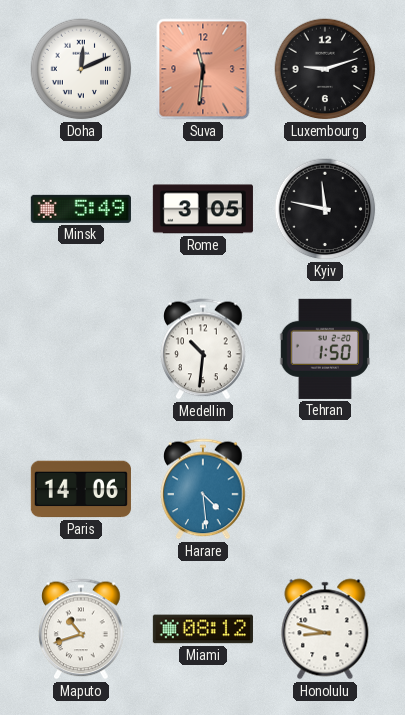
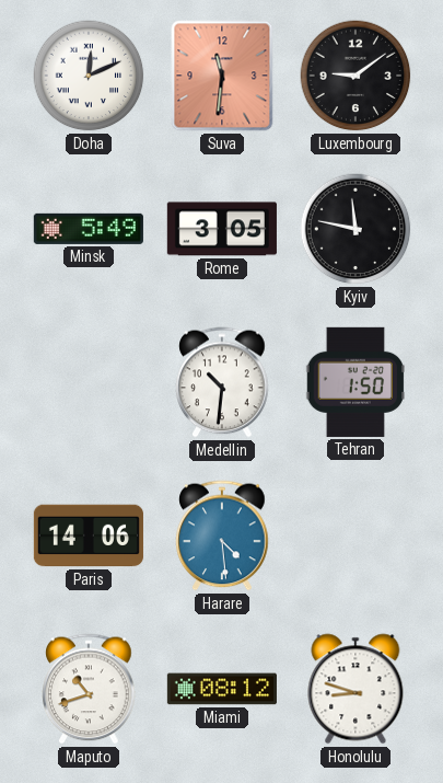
Luxembourg: 9:12 -> 9:09 (355, 76)
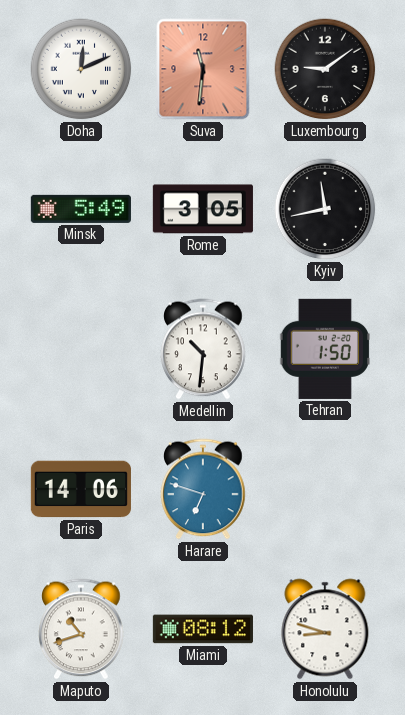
Kyiv: 11:47 -> 11:43 (325, 209)
Harare: 4:29 -> 6:48 (203, 489)
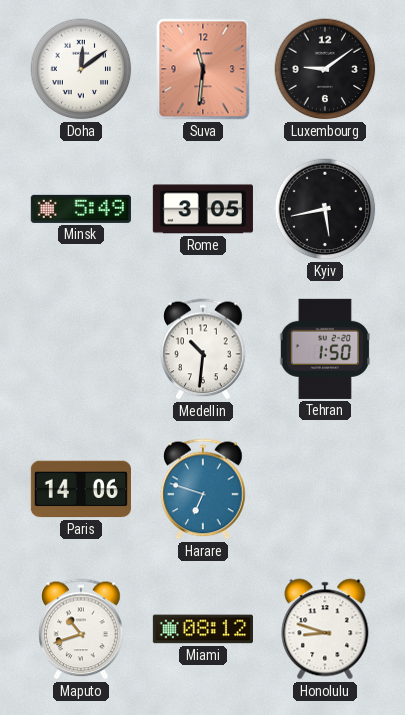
Doha: 12:11 -> 12:09 (81, 69)
Kyiv: 11:43 -> 5:43 (325, 209)
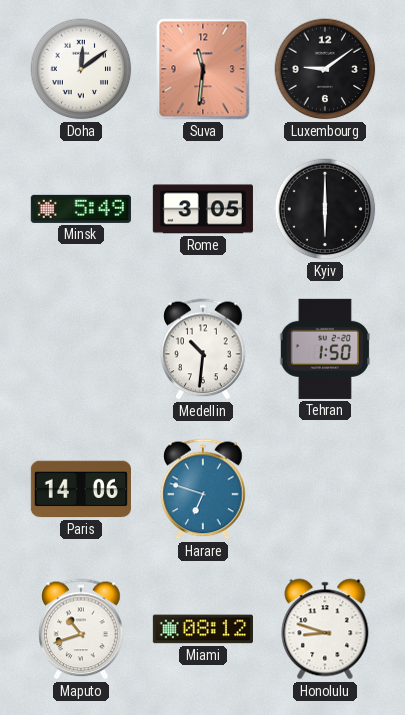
Kyiv: 5:43 -> 6:00 (325, 209)
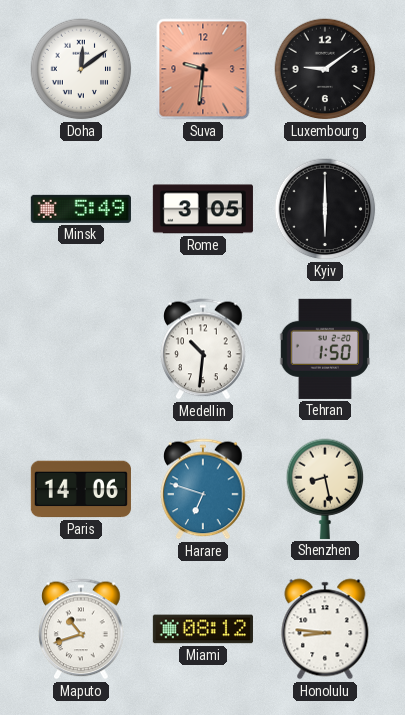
Suva: 11:31 -> 9:31 (203, 69)
Shenzhen: none -> 8:28 (325, 489)
Honolulu: 8:48 -> 8:46 (325, 629)
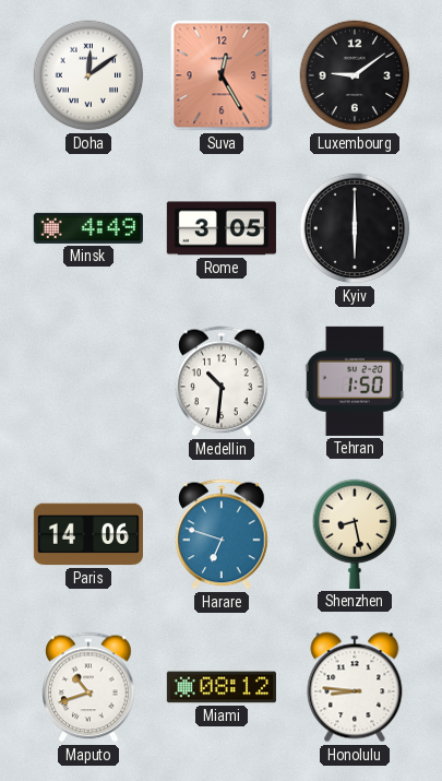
Suva: 9:31 -> 12:25 (222, 75)
Minsk: 5:49 -> 4:49 (88, 228)
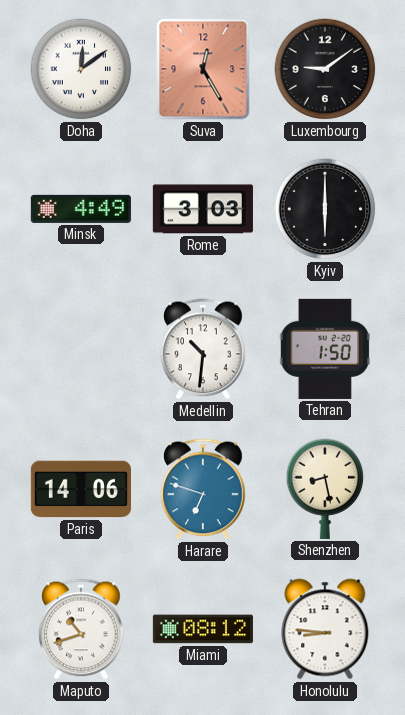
Rome: 3:05 -> 3:03 (203, 209)
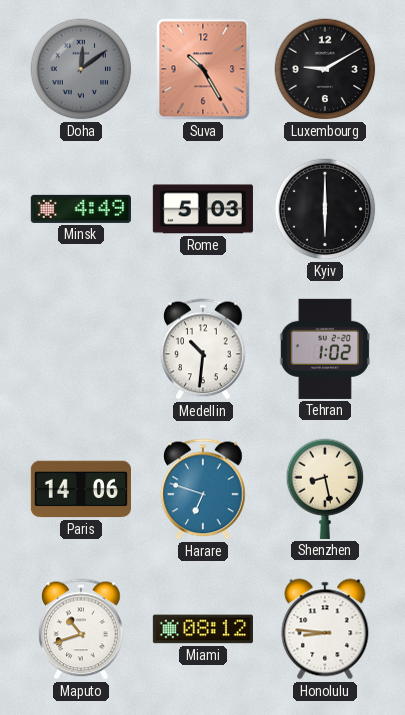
Doha dial: white -> grey (81, 69)
Suva: 12:25 -> 10:25 (203, 69)
Luxembourg: 9:09 -> 9:10 (325, 69)
Rome: 3:03 -> 5:03 (203, 209)
Tehran: 1:50 -> 1:02 (325, 349)
